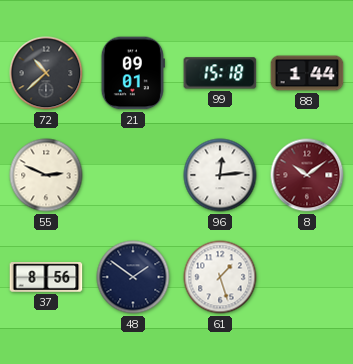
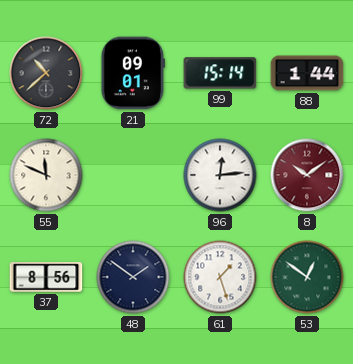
99: 15:18 -> 15:14 (220, 73)
55: 2:49 -> 11:49 (46, 175)
53: none -> 12:51 (307, 277)
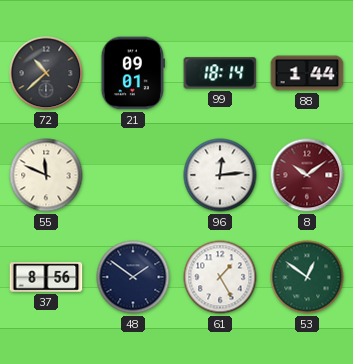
99: 15:14 -> 18:14 (220, 73)
61: 1:27 -> 1:25 (220, 277)
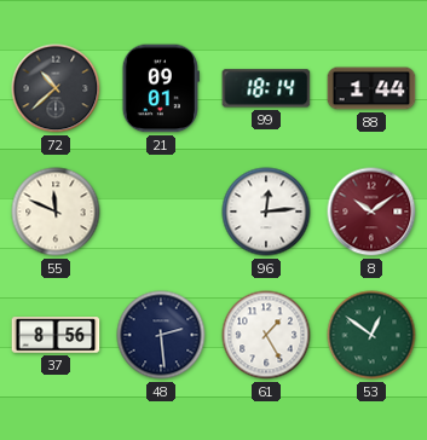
48: 1:51 -> 2:29 (161, 335)
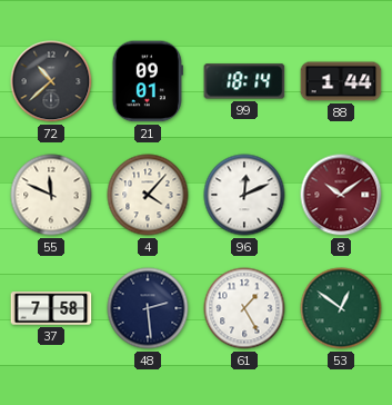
4: none -> 4:07 (148, 195)
96: 12:14 -> 12:11 (244, 195)
37: 8:56 -> 7:58 (51, 308)
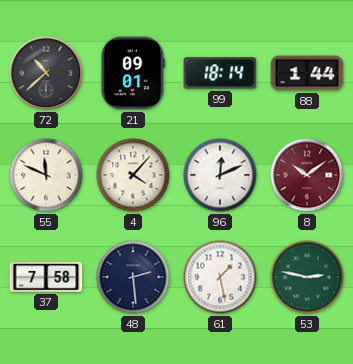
61: 1:25 -> 1:28 (220, 277)
53: 12:51 -> 2:47 (307, 277)
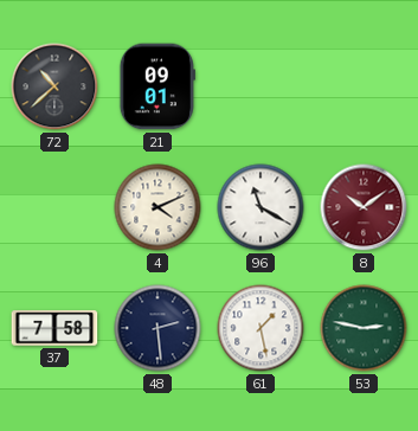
99: 18:14 -> none (220, 73)
88: 1:44 -> none (307, 73)
55: 11:49 -> none (46, 175)
4: 4:07 -> 4:11 (157, 207)
96: 12:11 -> 11:20 (261, 207)
